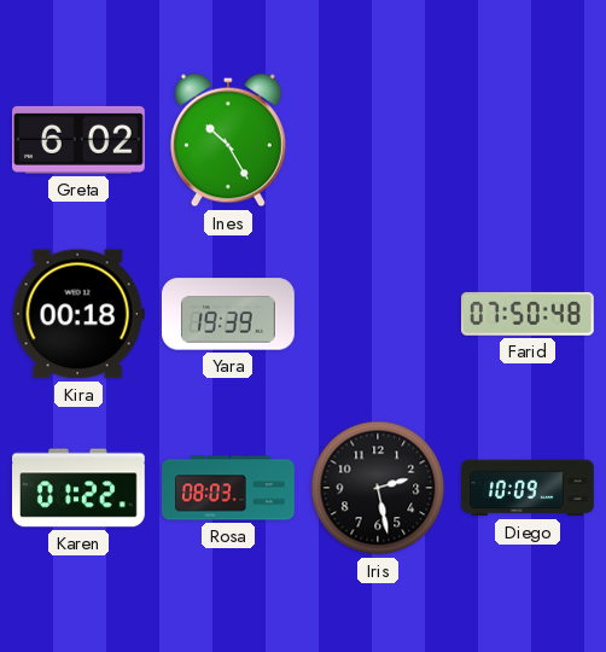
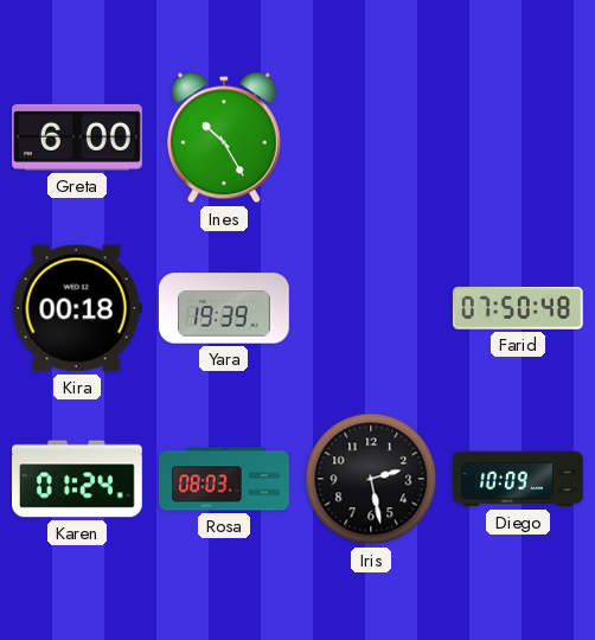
Greta: 6:02 -> 6:00 (78, 137)
Karen: 01:22 -> 01:24 (78, 479)
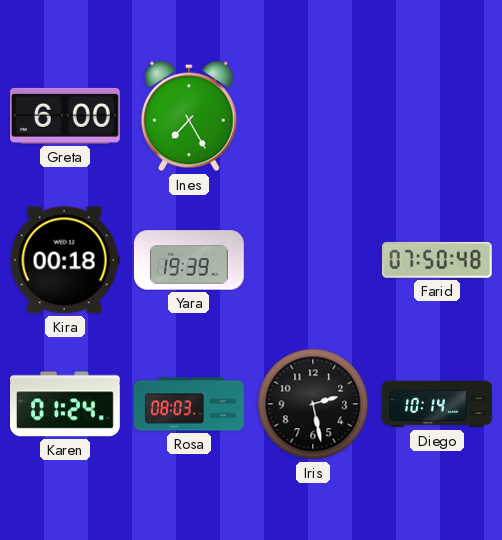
Ines: 10:25 -> 7:25 (189, 116)
Diego: 10:09 -> 10:14 (437, 404)
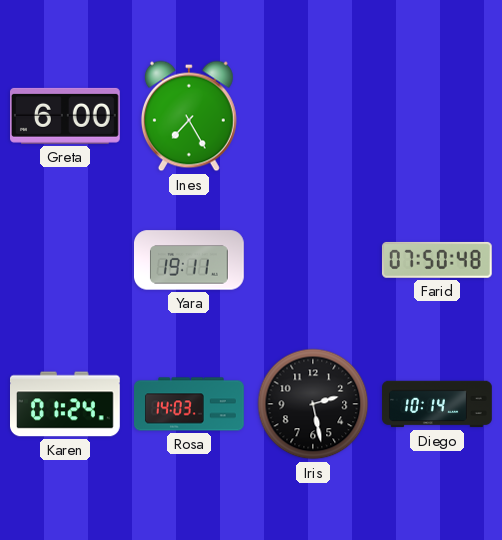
Kira: 00:18 -> none (65, 260)
Yara: 19:39 -> 19:11 (190, 260)
Rosa: 08:03 -> 14:03 (190, 404)
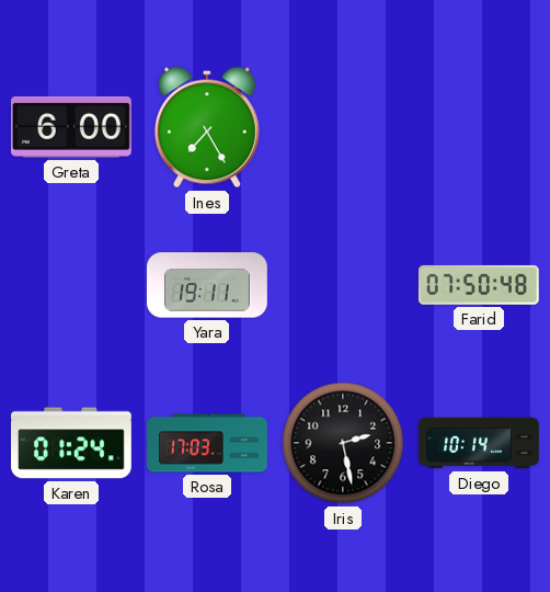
Rosa: 14:03 -> 17:03 (208, 443)
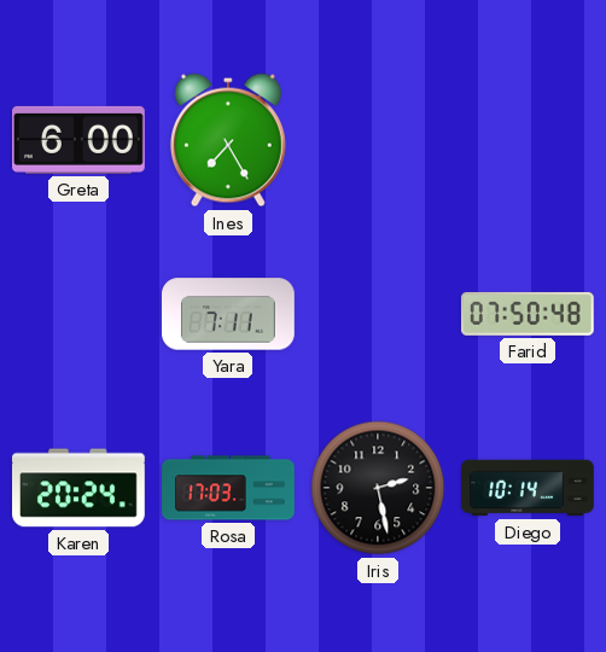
Yara: 19:11 -> 7:11 (229, 314)
Karen: 01:24 -> 20:24 (80, 488)
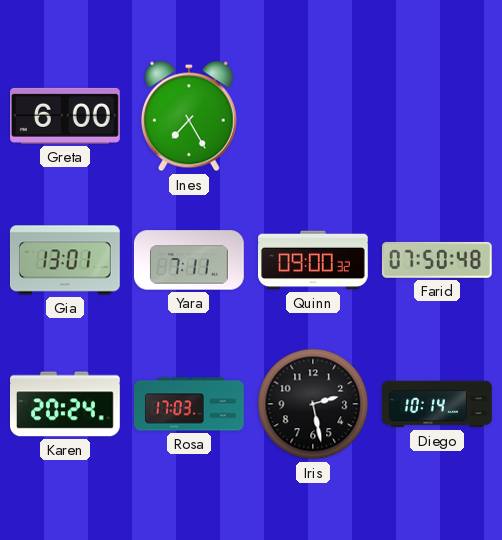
Gia: none -> 13:01 (65, 260)
Quinn: none -> 09:00 (314, 260)
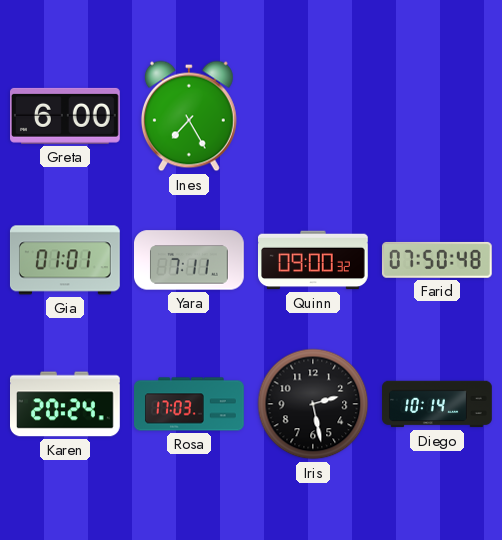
Gia: 13:01 -> 01:01 (65, 260)
